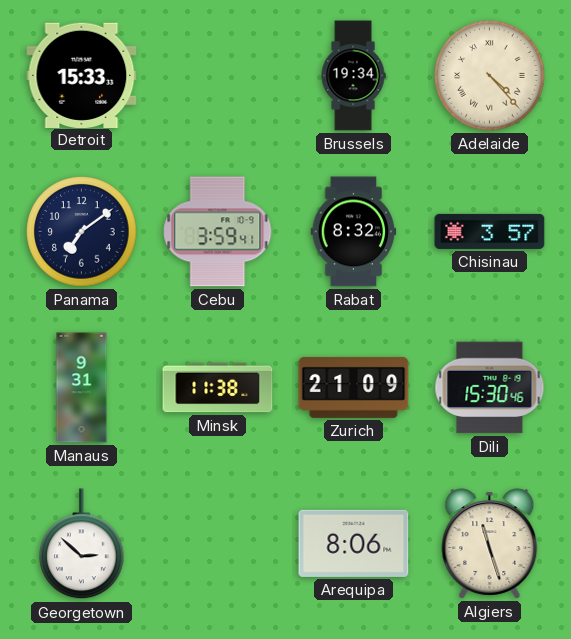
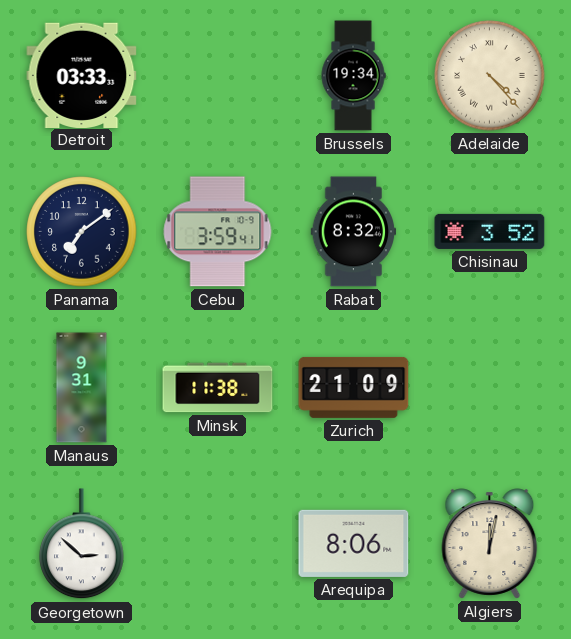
Detroit: 15:33 -> 03:33 (82, 75)
Chisinau: 3:57 -> 3:52 (490, 231)
Dili: 15:30 -> none (490, 388)
Algiers: 11:27 -> 12:02 (490, 544)
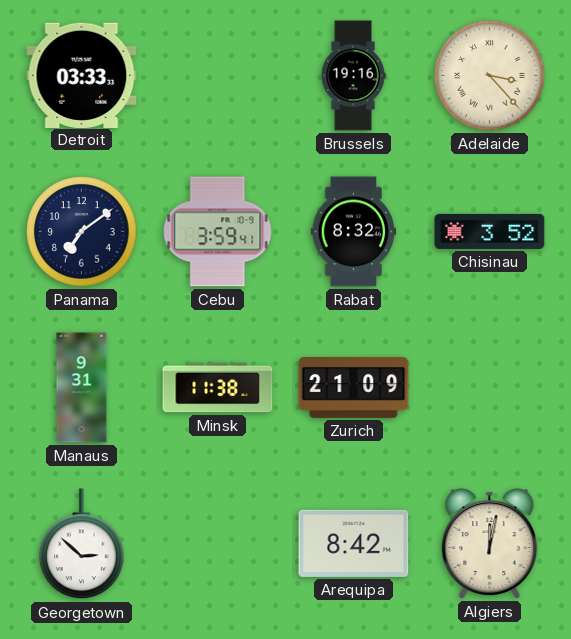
Brussels: 19:34 -> 19:16 (353, 76)
Adelaide: 4:23 -> 3:23 (490, 76)
Arequipa: 8:06 -> 8:42 (354, 543)
